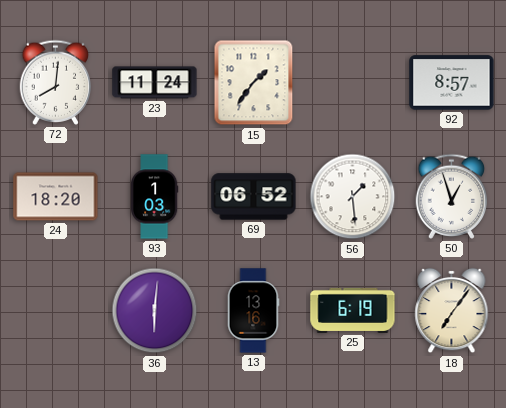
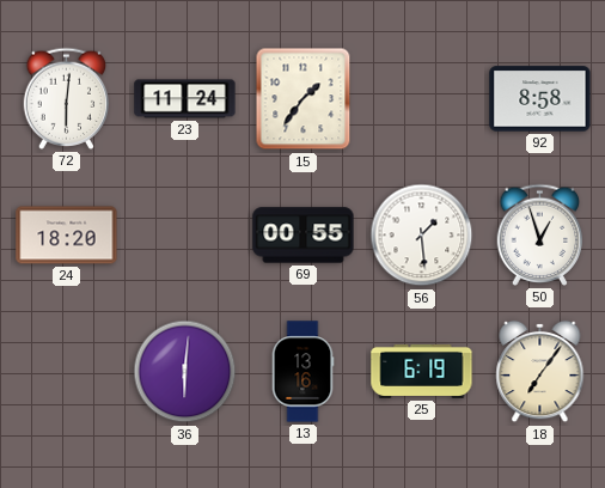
72: 8:01 -> 6:01 (67, 98)
92: 8:57 -> 8:58 (540, 99)
93: 1:03 -> none (154, 197)
69: 06:52 -> 00:55 (304, 236)
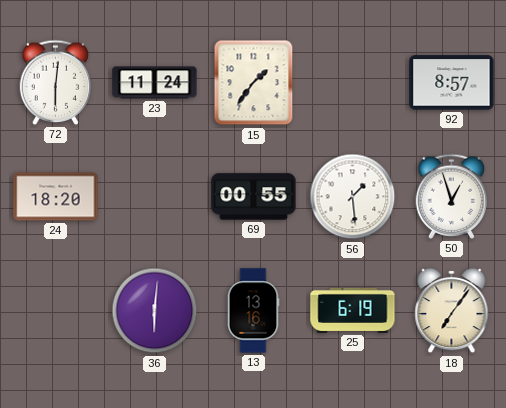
92: 8:58 -> 8:57 (452, 83)
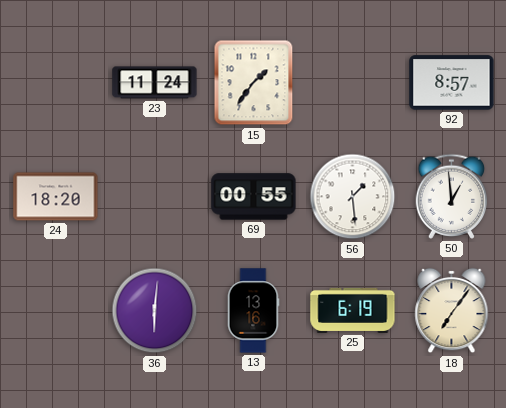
72: 6:01 -> none (56, 82)
50: 12:57 -> 12:59 (452, 196)
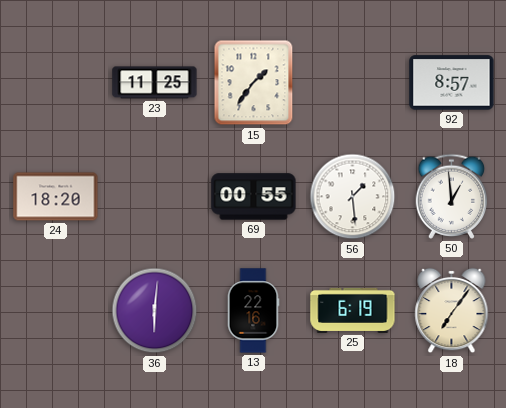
23: 11:24 -> 11:25 (155, 83)
13: 13:16 -> 22:16 (253, 311)
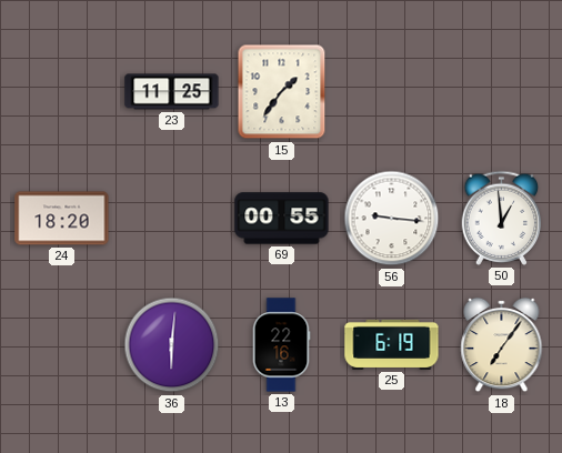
92: 8:57 -> none (452, 83)
56: 1:29 -> 9:16 (392, 219)
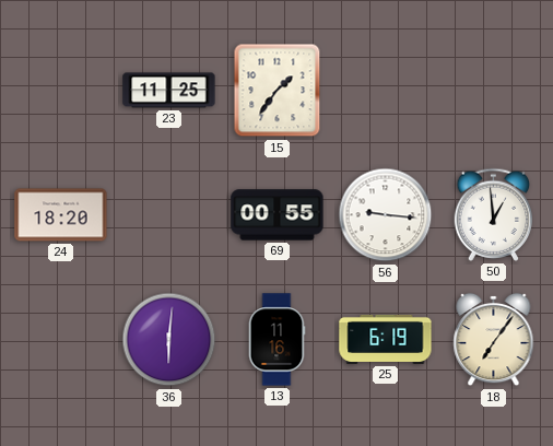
13: 22:16 -> 11:16 (276, 340)
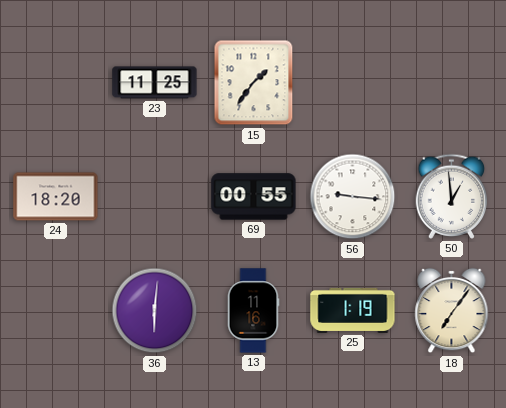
25: 6:19 -> 1:19 (353, 310)
